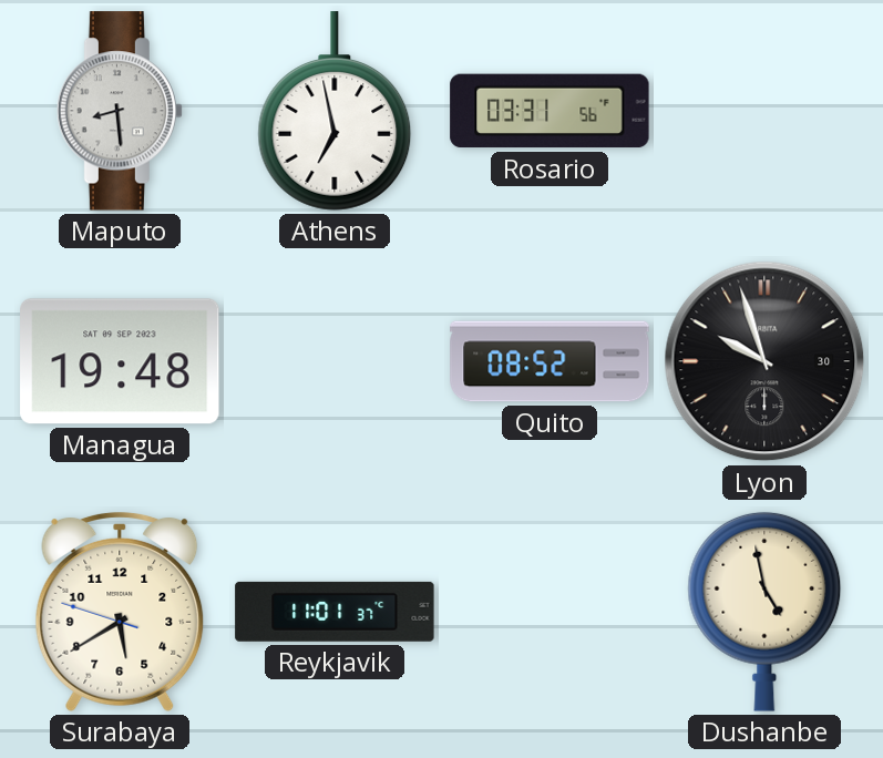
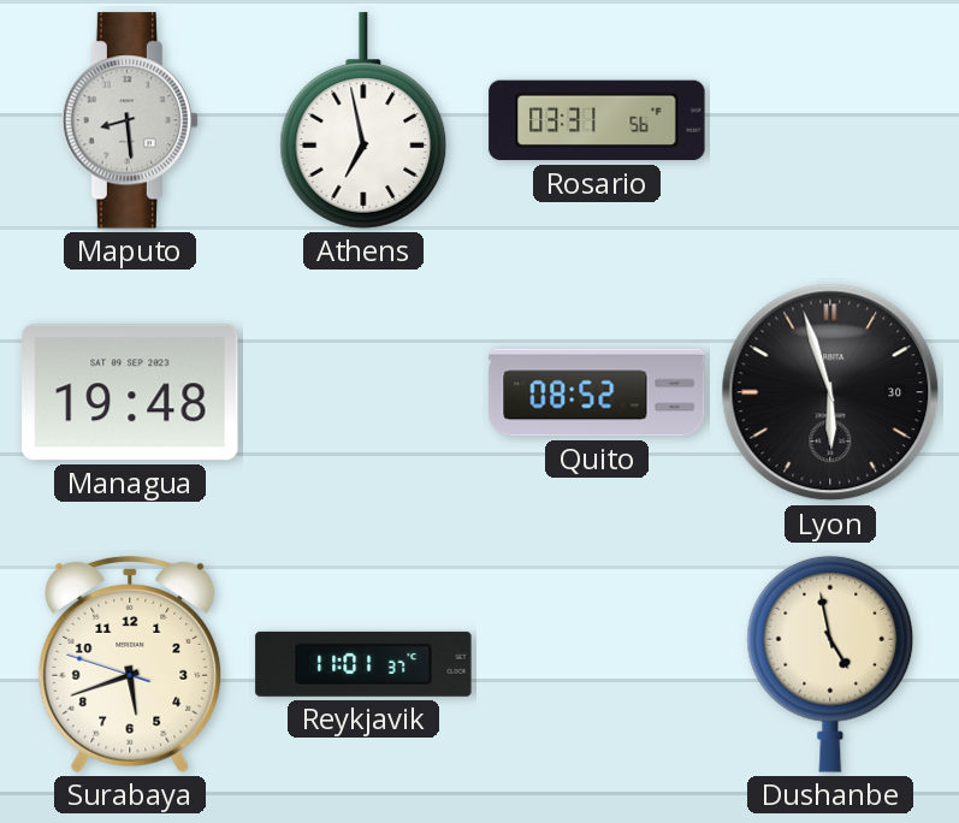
Lyon: 9:57 -> 5:57 (830, 392)
Surabaya: 5:39 -> 5:41 (130, 665)
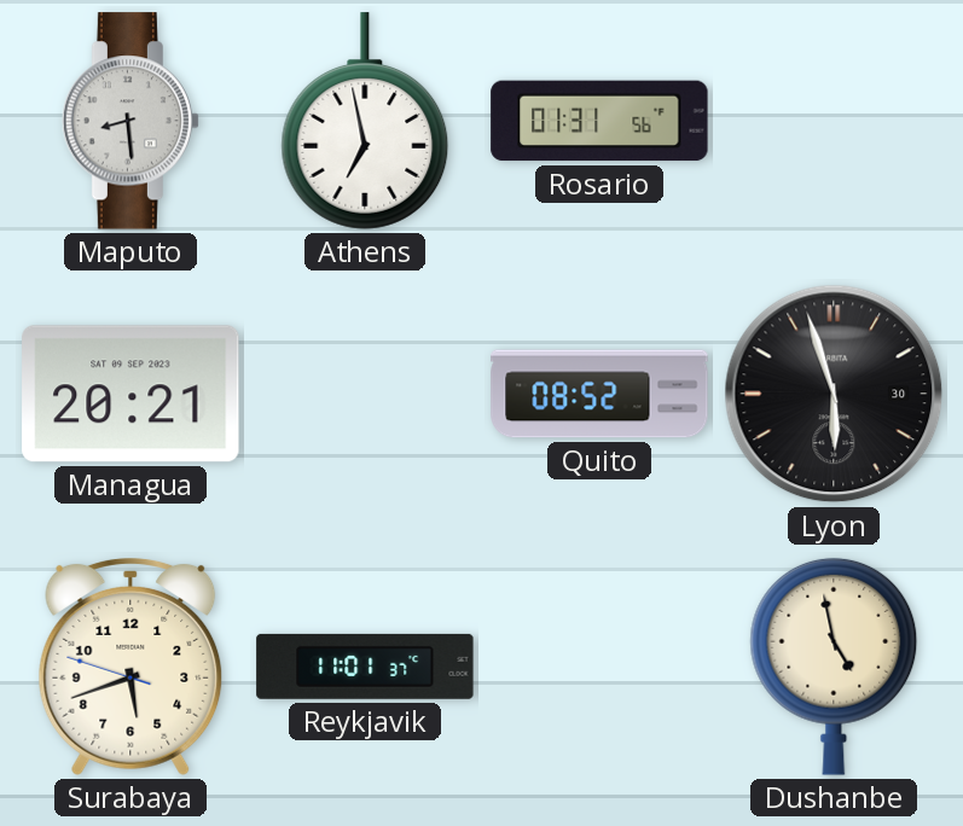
Rosario: 03:31 -> 01:31 (599, 121)
Managua: 19:48 -> 20:21 (130, 394)
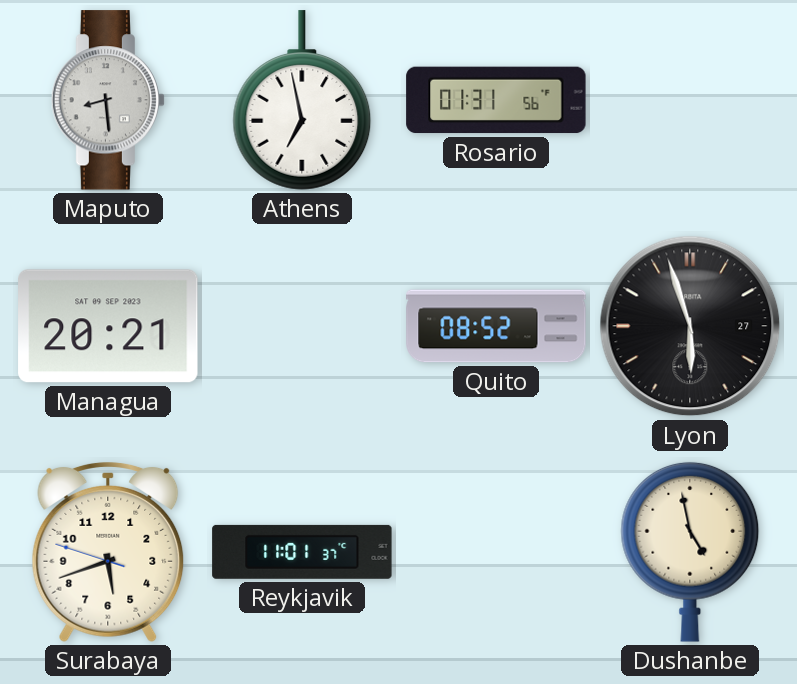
Lyon date: 30 -> 27 (690, 326)
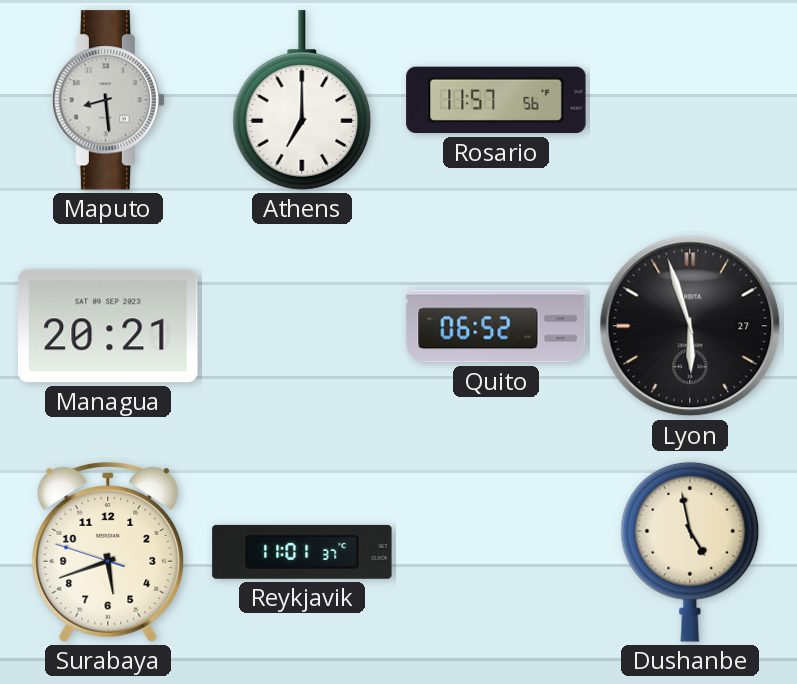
Athens: 6:58 -> 7:00 (302, 100)
Rosario: 01:31 -> 11:57 (496, 100)
Quito: 08:52 -> 06:52 (496, 326)
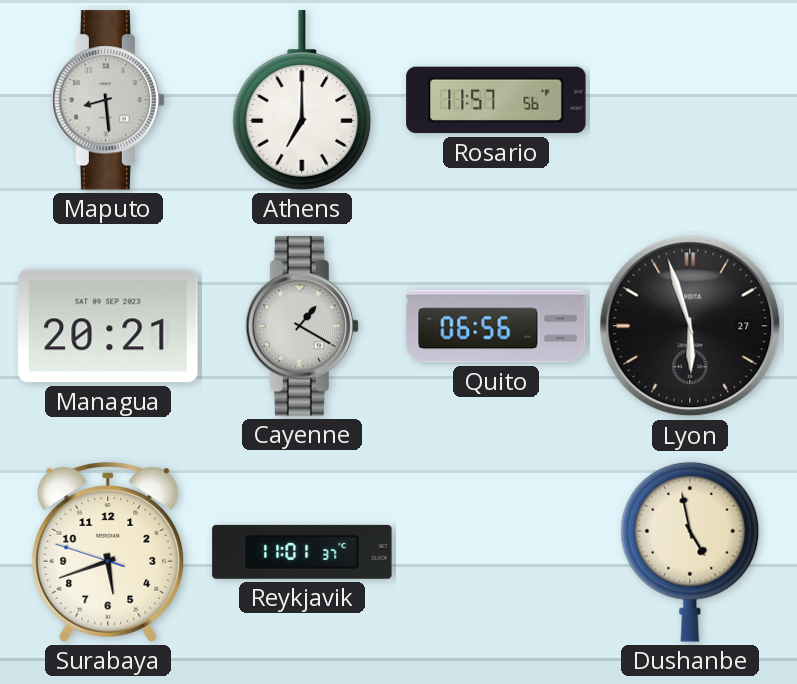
Cayenne: none -> 1:20 (302, 326)
Quito: 06:52 -> 06:56 (496, 326)
